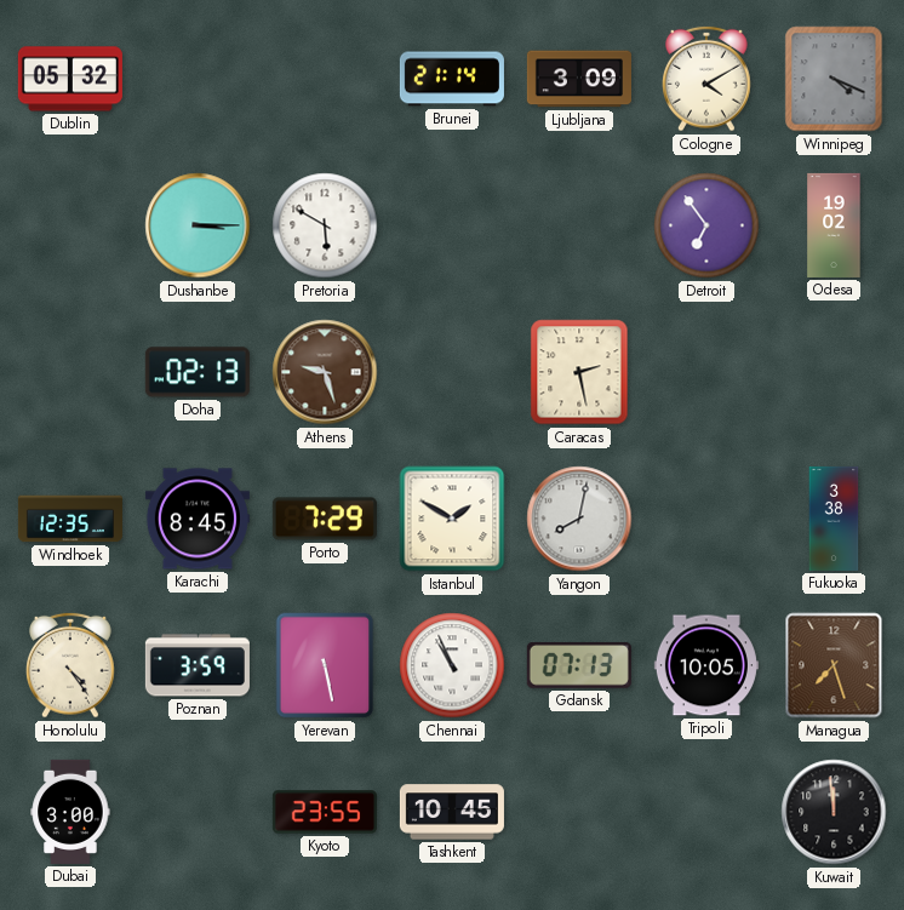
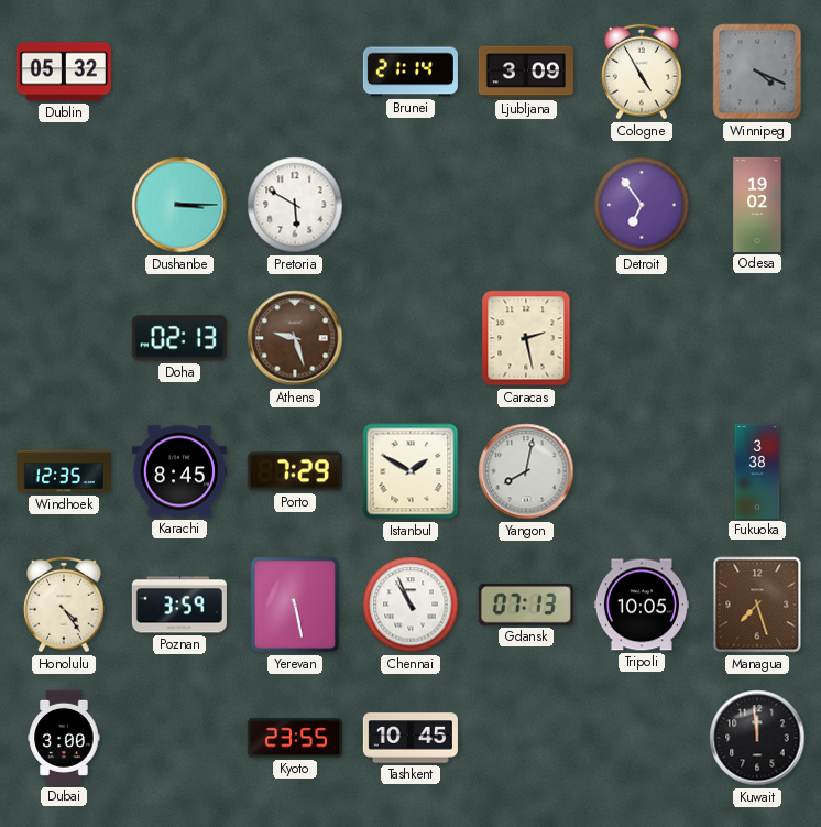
Cologne: 4:10 -> 4:55 (642, 72)
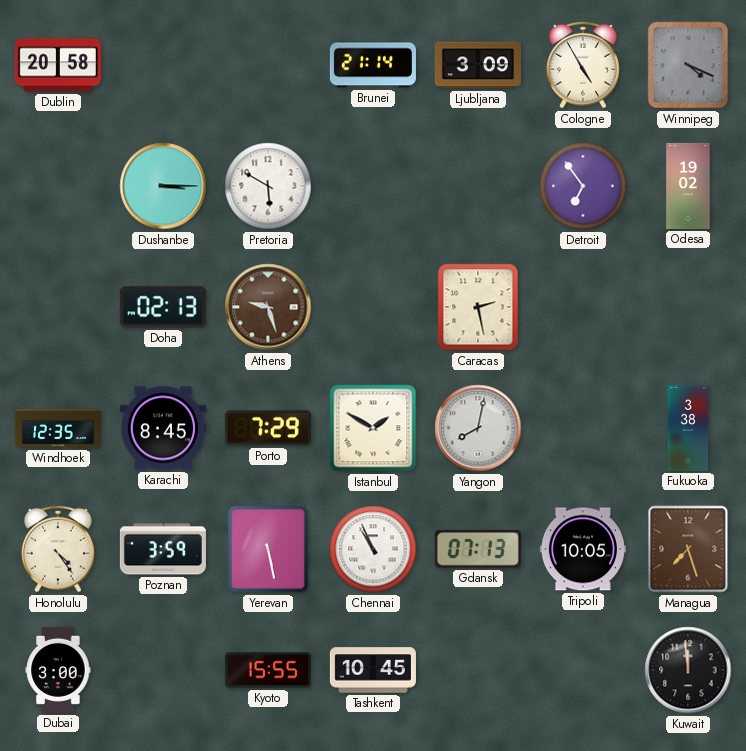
Dublin: 05:32 -> 20:58 (58, 65)
Kyoto: 23:55 -> 15:55 (268, 670)
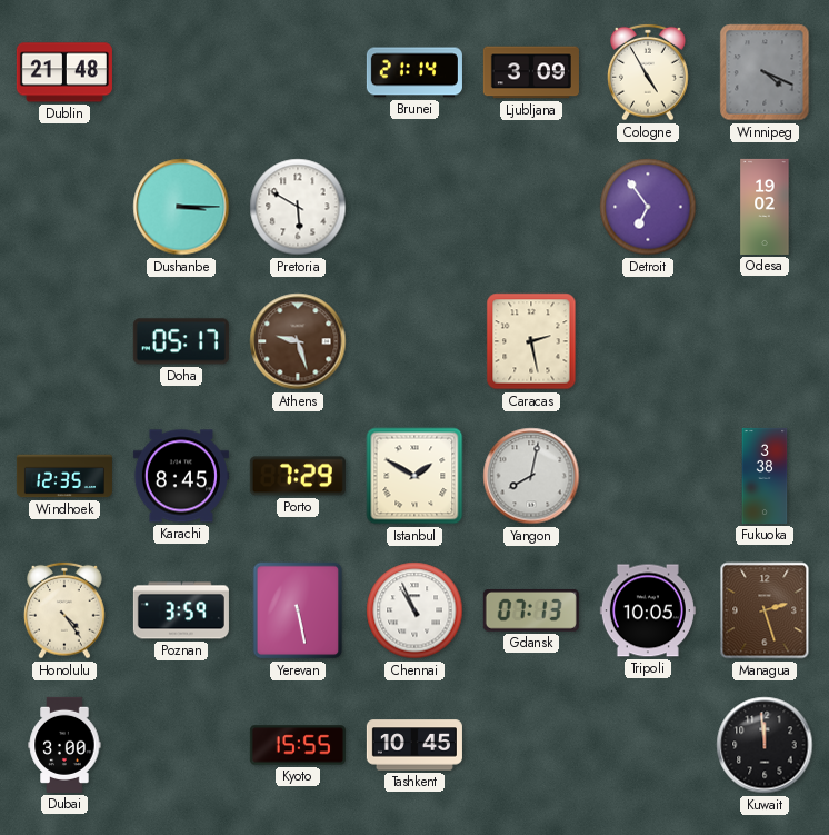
Dublin: 20:58 -> 21:48 (64, 72)
Doha: 02:13 -> 05:17 (181, 341)
Managua: 7:27 -> 2:27 (765, 610)
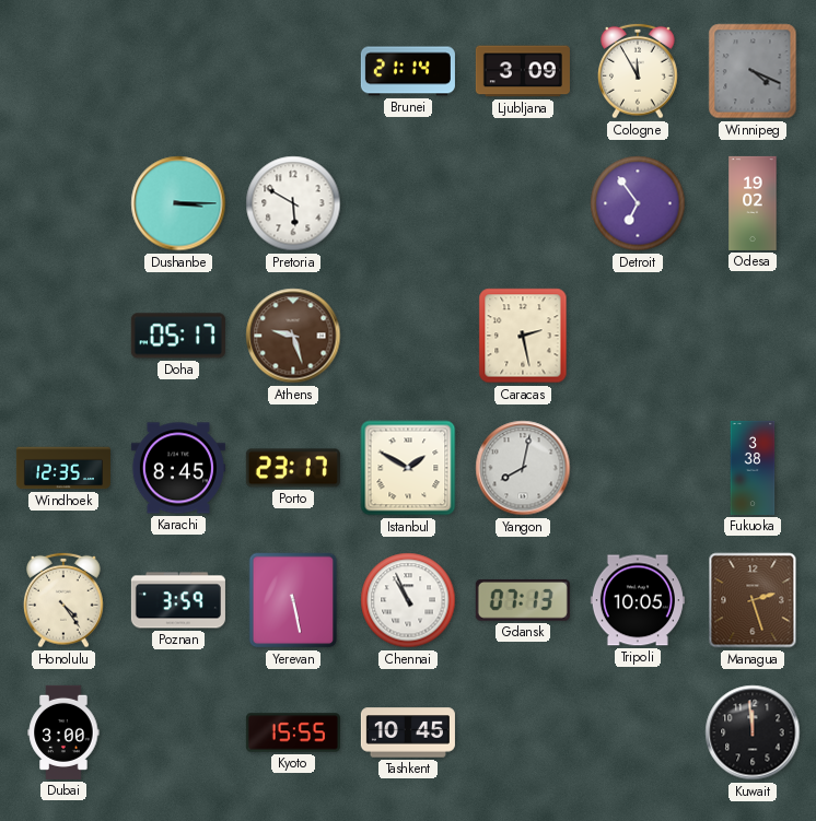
Dublin: 21:48 -> none (64, 72)
Cologne: 4:55 -> 11:55 (638, 71)
Porto: 7:29 -> 23:17 (293, 468)
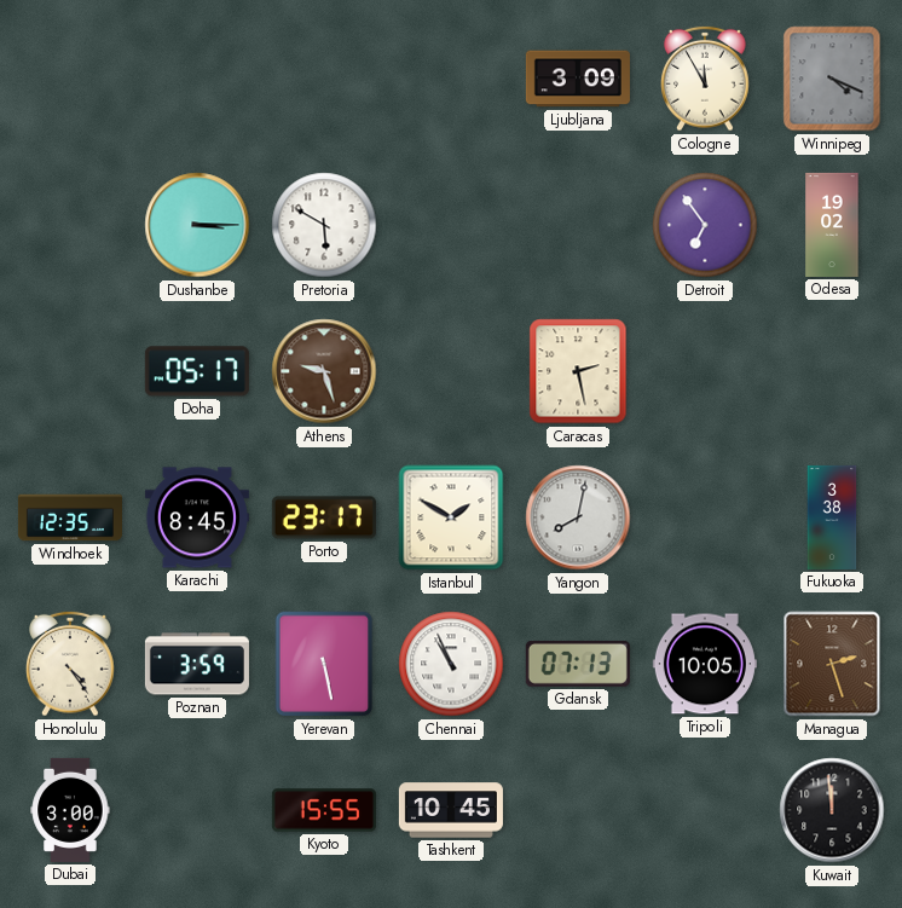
Brunei: 21:14 -> none (408, 71)
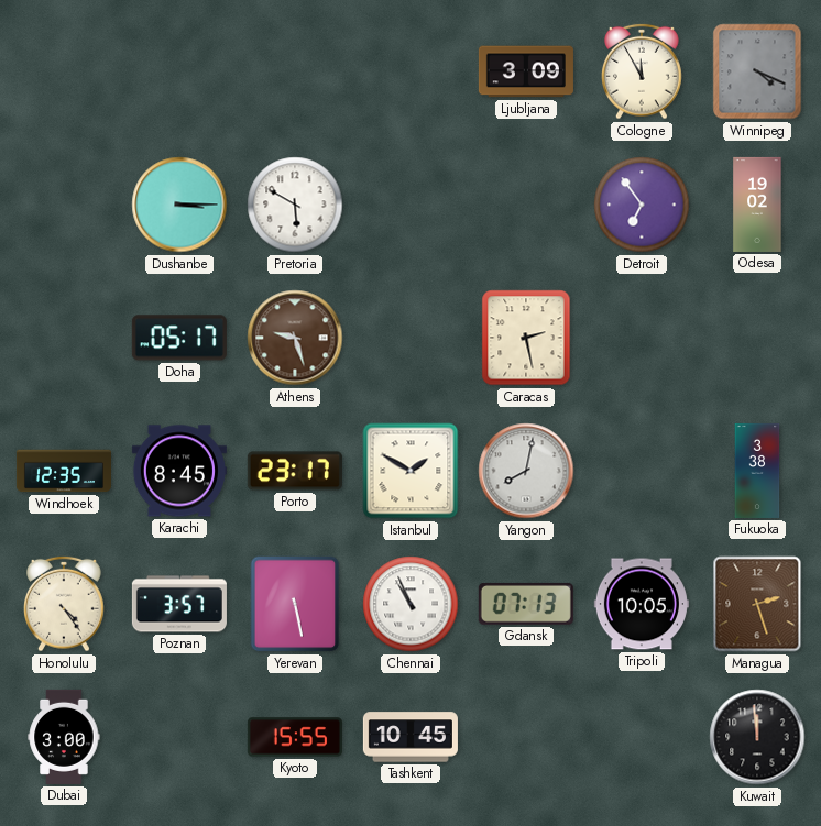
Poznan: 3:59 -> 3:57 (179, 604)
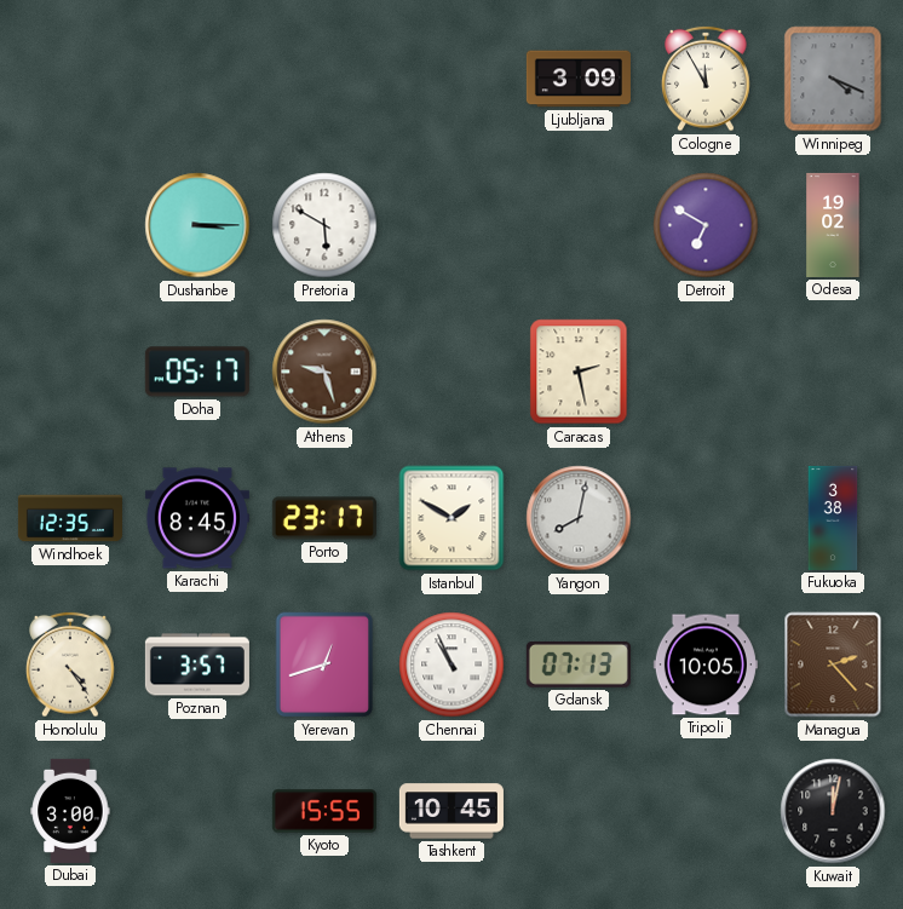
Detroit: 6:54 -> 6:50 (706, 225)
Yerevan: 5:28 -> 12:42 (324, 665)
Managua: 2:27 -> 2:23 (833, 665)
Kuwait: 11:59 -> 12:02 (833, 811)
